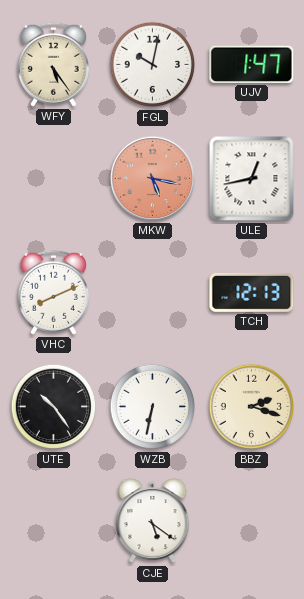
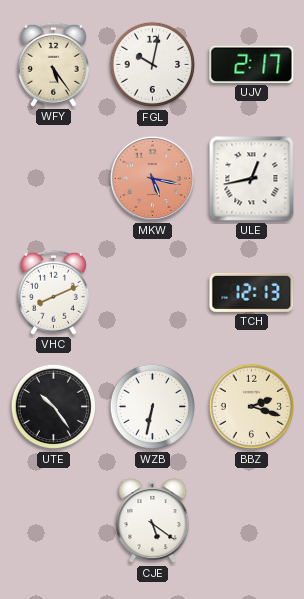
UJV: 1:47 -> 2:17 (252, 64)
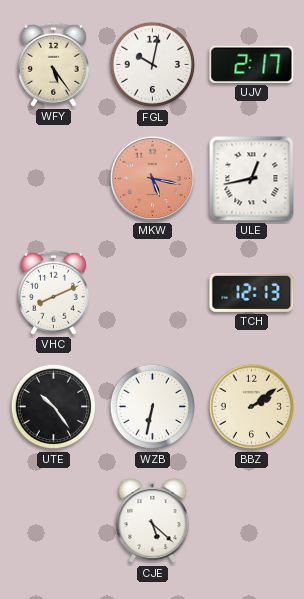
BBZ: 2:18 -> 2:09 (252, 407)
CJE: 5:21 -> 5:22 (153, 521)
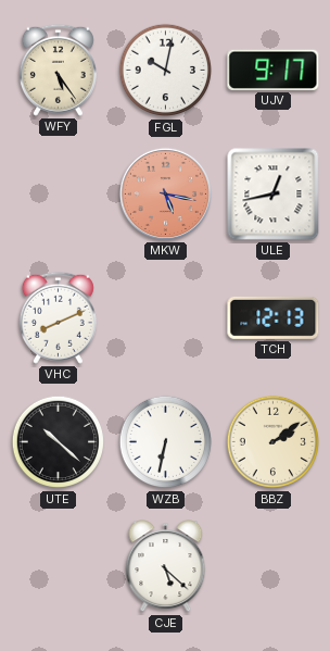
UJV: 2:17 -> 9:17 (274, 70)
UTE: 10:24 -> 10:22 (59, 442)
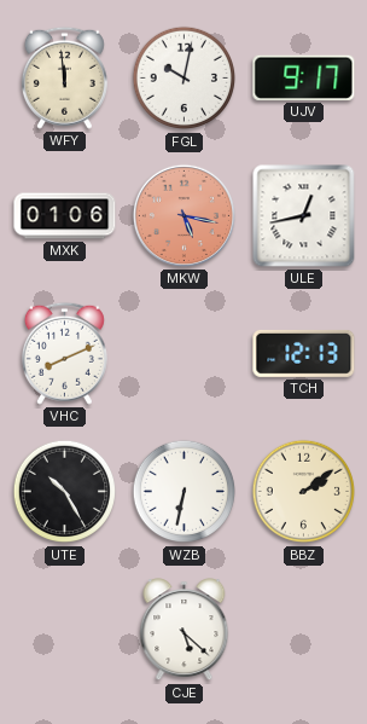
WFY: 5:24 -> 11:59 (64, 77)
MXK: none -> 01:06 (65, 216)
UTE: 10:22 -> 10:25 (65, 492)
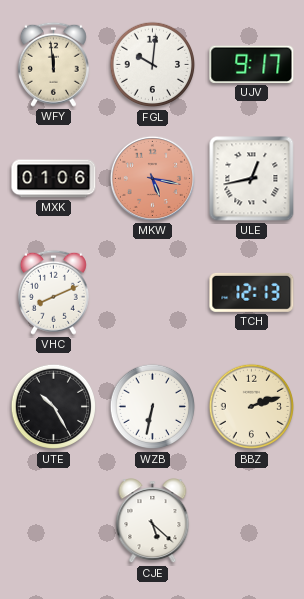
FGL: 10:02 -> 10:01 (153, 65)
BBZ: 2:09 -> 2:12 (252, 407)
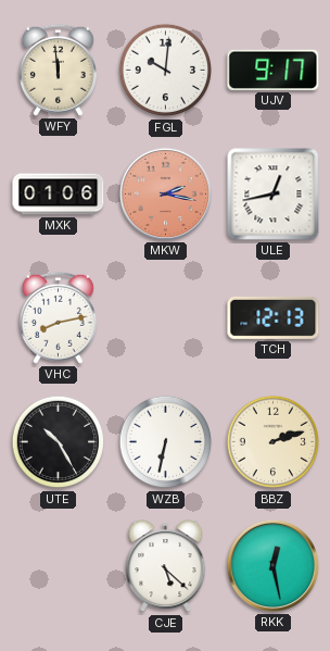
MKW: 5:17 -> 2:17 (165, 193)
VHC: 8:11 -> 8:13 (58, 317)
RKK: none -> 12:28 (272, 565)
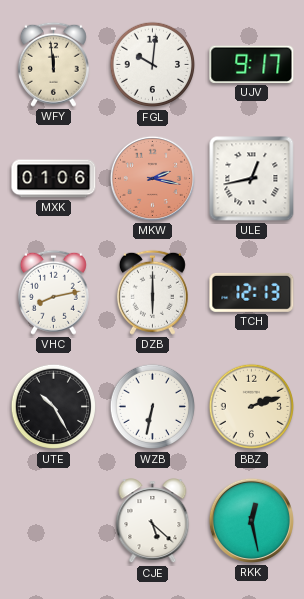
DZB: none -> 6:00 (152, 292)
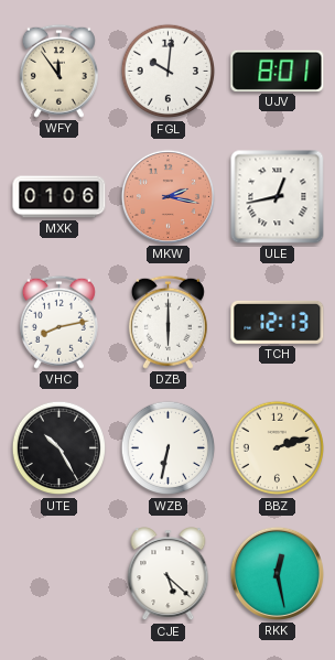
WFY: 11:59 -> 11:54 (58, 71)
UJV: 9:17 -> 8:01 (278, 71)
